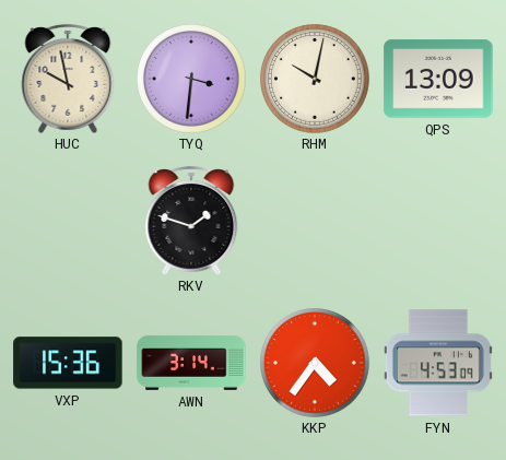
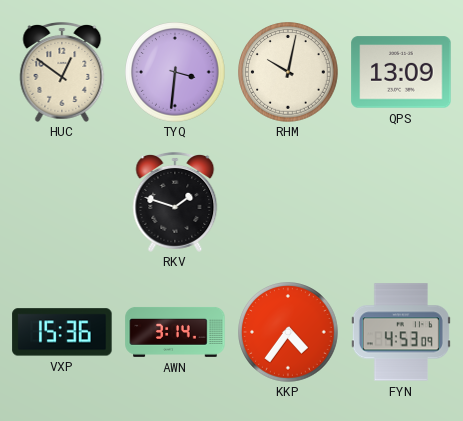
HUC: 9:58 -> 12:51 (62, 73)
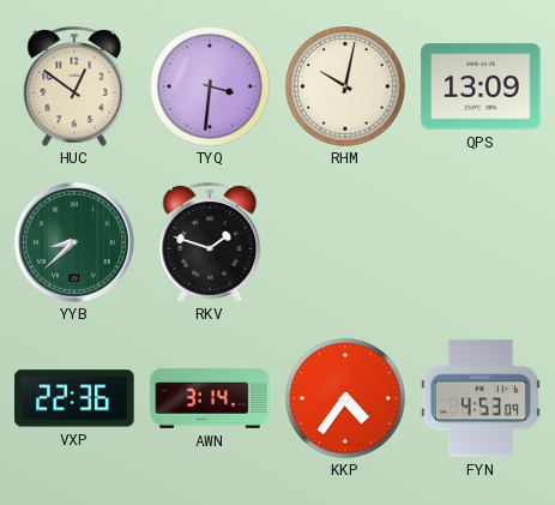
YYB: none -> 8:38 (74, 242)
VXP: 15:36 -> 22:36 (74, 398)
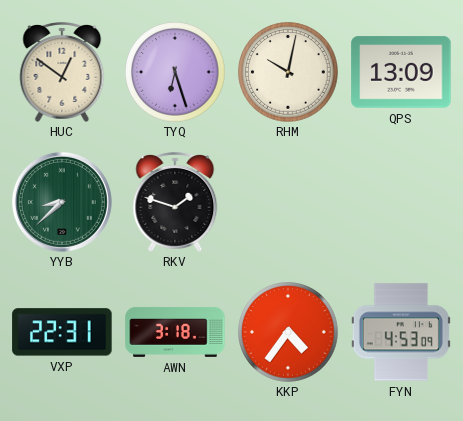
TYQ: 3:31 -> 6:27 (175, 72)
VXP: 22:36 -> 22:31 (62, 332)
AWN: 3:14 -> 3:18 (175, 332)
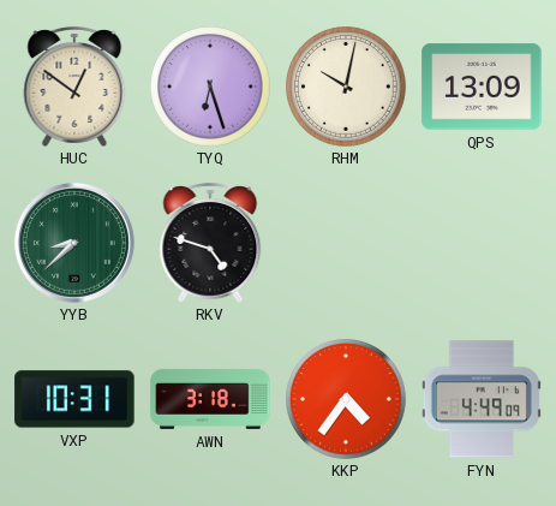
RKV: 1:48 -> 4:48 (210, 244)
VXP: 22:31 -> 10:31 (74, 399)
FYN: 4:53 -> 4:49 (482, 399)
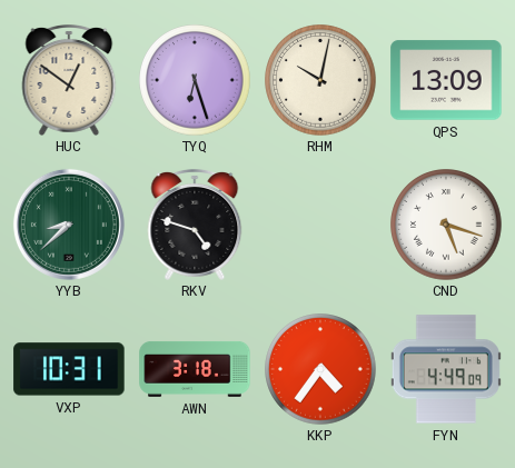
CND: none -> 5:18 (446, 225)
